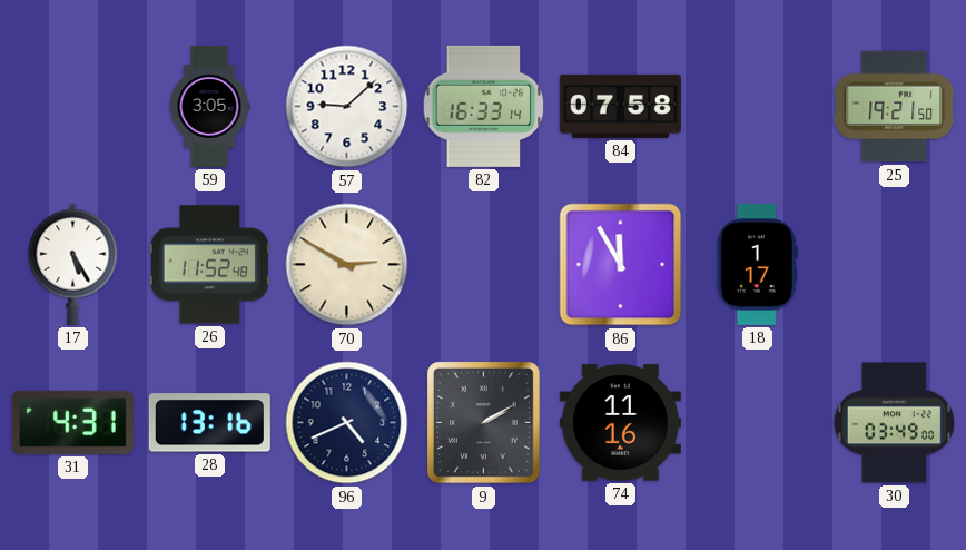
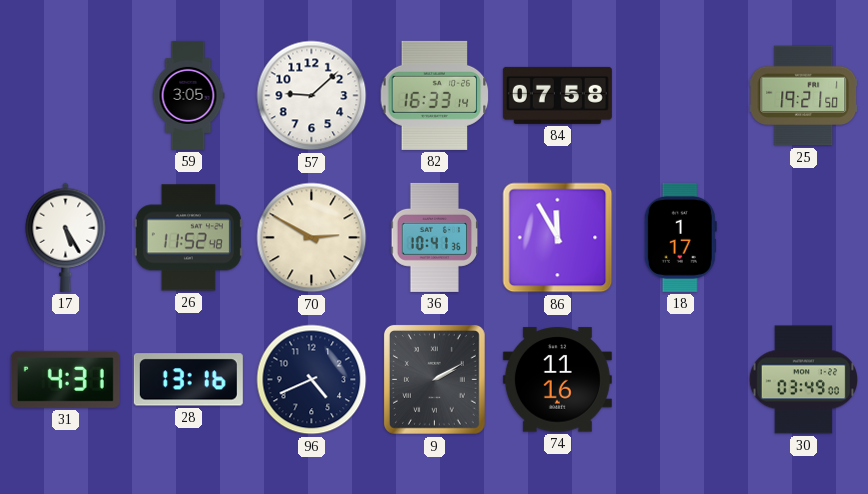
36: none -> 10:41 (435, 237)
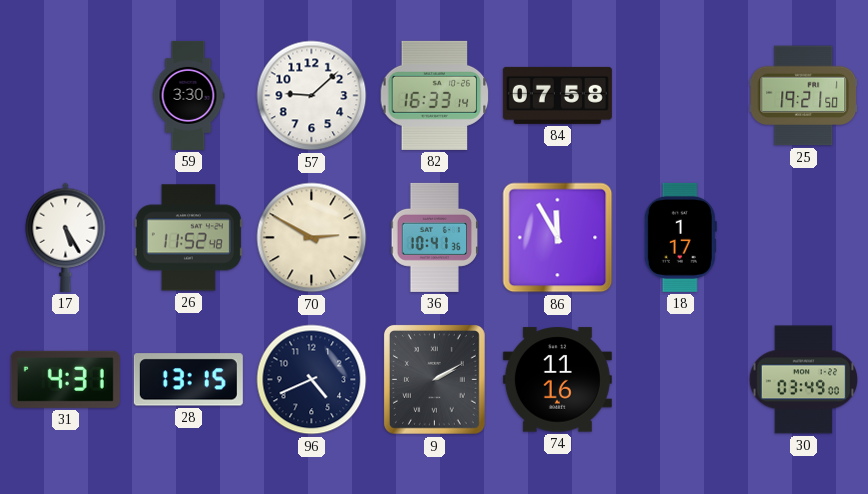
59: 3:05 -> 3:30 (188, 95)
28: 13:16 -> 13:15 (188, 380)
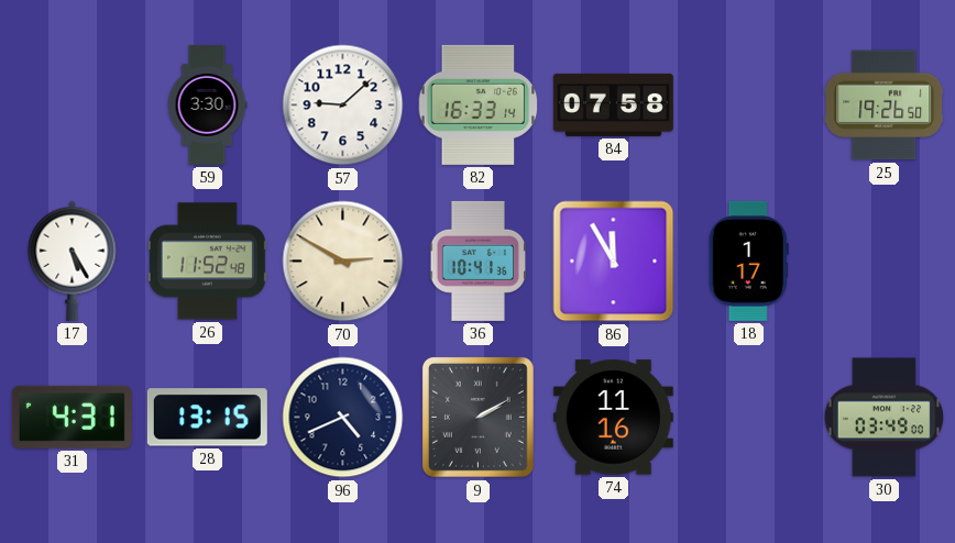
25: 19:21 -> 19:26 (885, 106)
